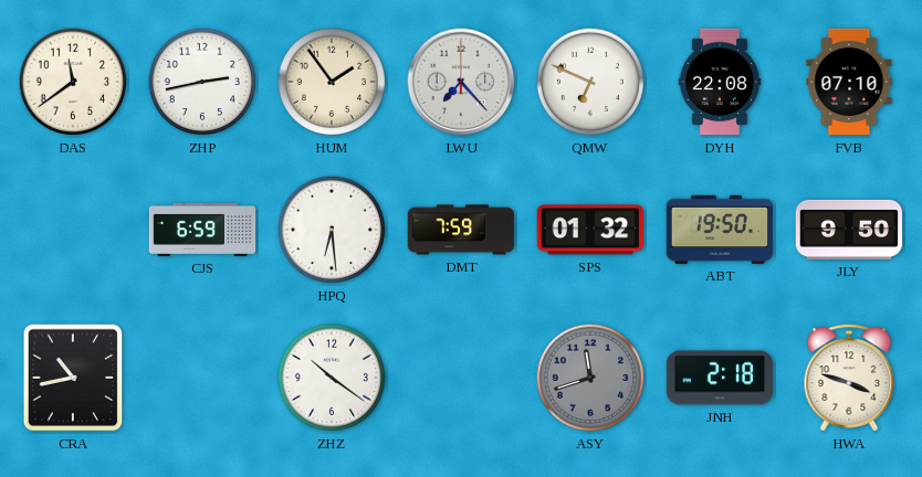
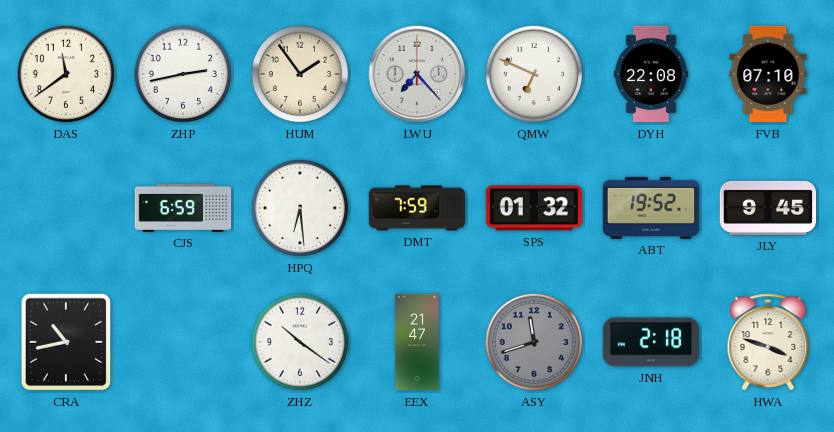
ABT: 19:50 -> 19:52 (651, 208)
JLY: 9:50 -> 9:45 (768, 208)
EEX: none -> 21:47 (418, 342)
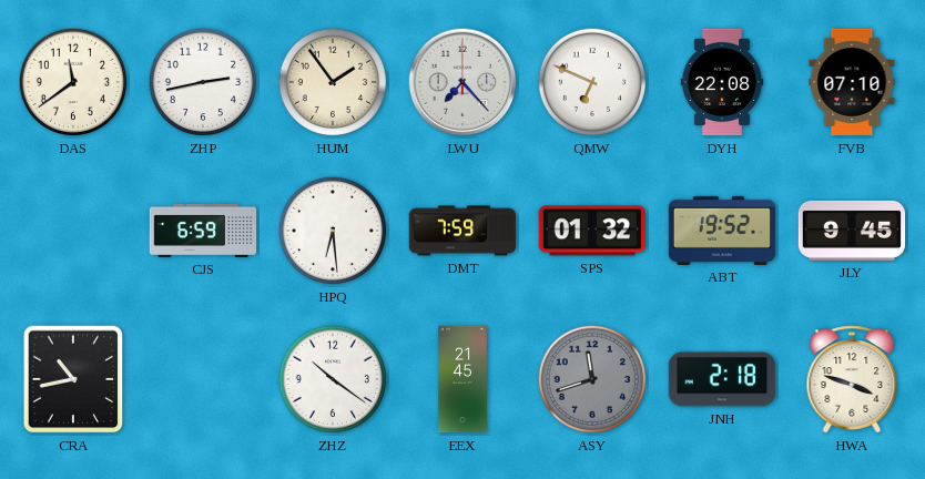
EEX: 21:47 -> 21:45 (464, 379)
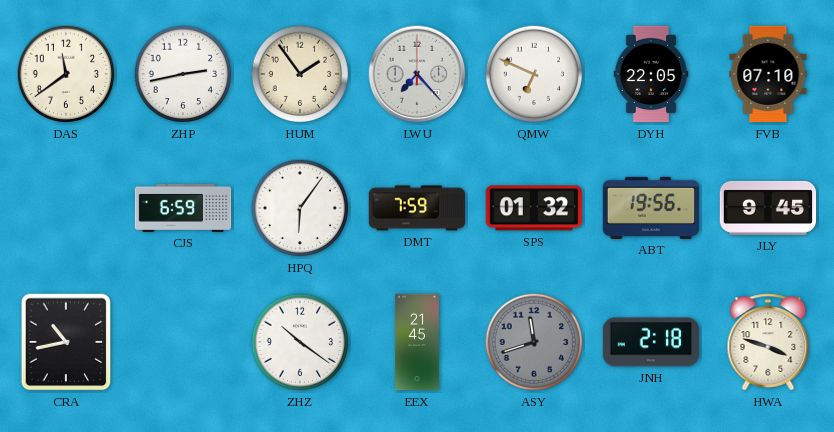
DYH: 22:08 -> 22:05 (651, 74)
HPQ: 6:29 -> 6:06 (300, 208)
ABT: 19:52 -> 19:56 (651, 208)
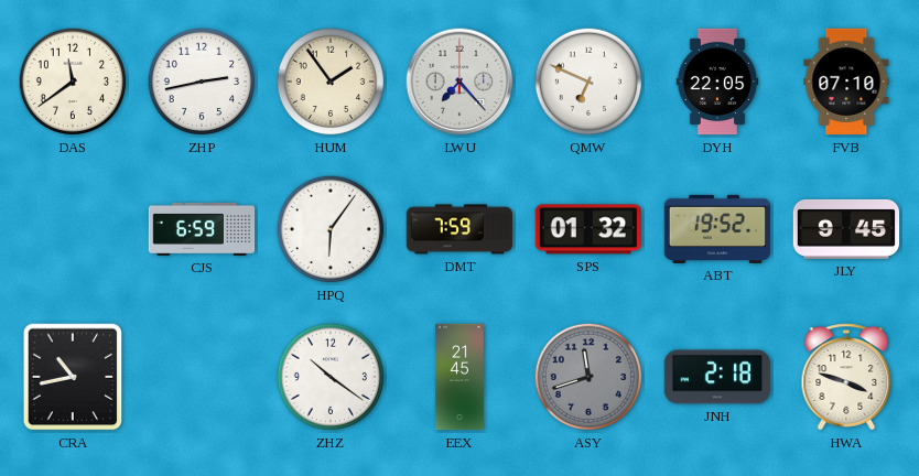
ABT: 19:56 -> 19:52 (717, 229)
